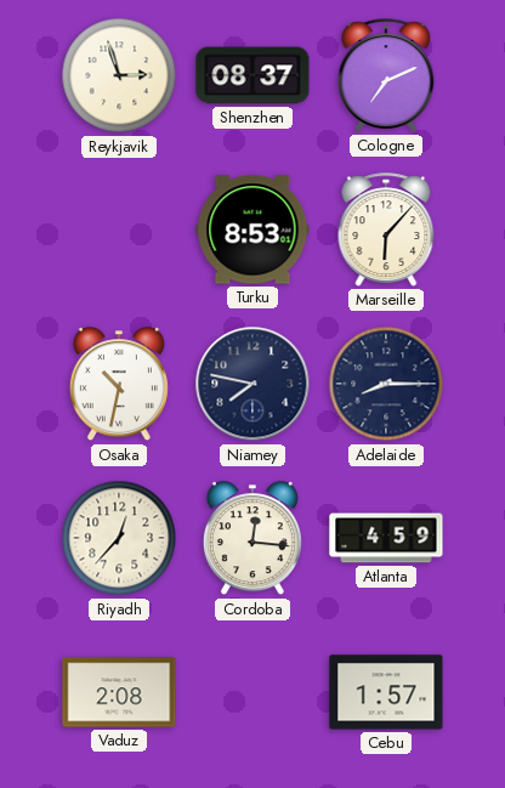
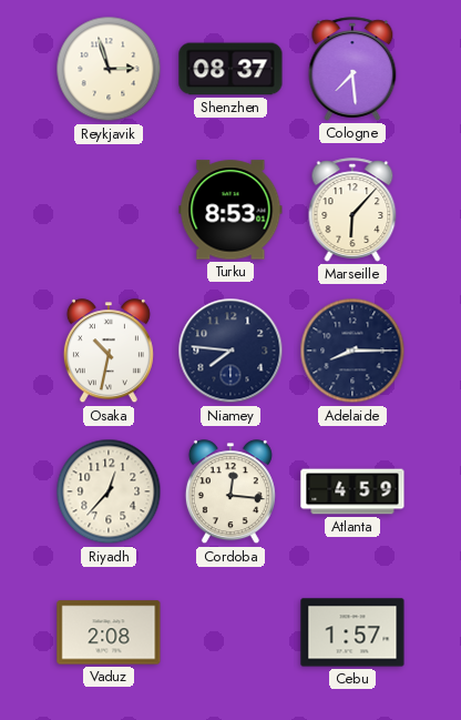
Cologne: 7:11 -> 7:29 (352, 69)
Niamey: 7:47 -> 7:46 (230, 351)
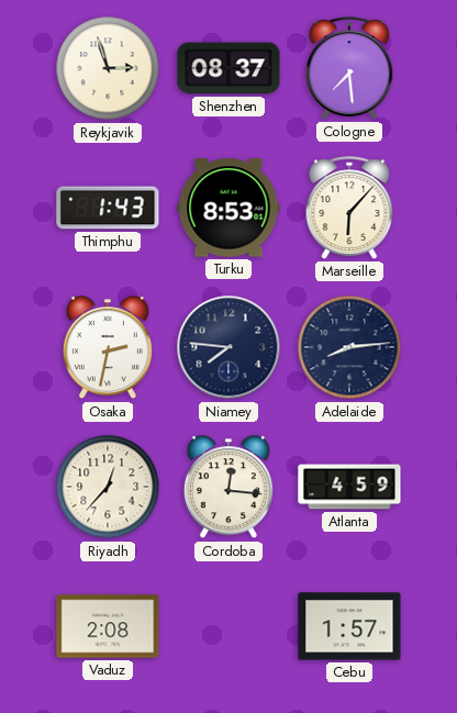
Thimphu: none -> 1:43 (108, 208)
Osaka: 10:32 -> 2:32 (108, 348)
Adelaide: 8:15 -> 8:14 (349, 347)
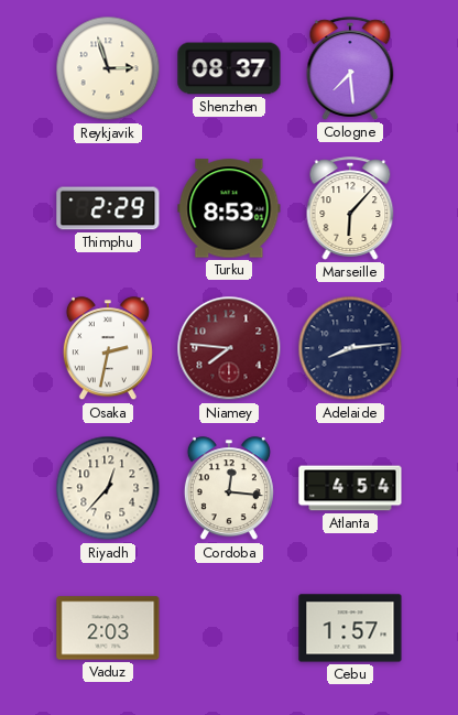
Thimphu: 1:43 -> 2:29 (108, 208)
Niamey dial: navy -> burgundy (229, 348)
Atlanta: 4:59 -> 4:54 (350, 488)
Vaduz: 2:08 -> 2:03 (108, 628)
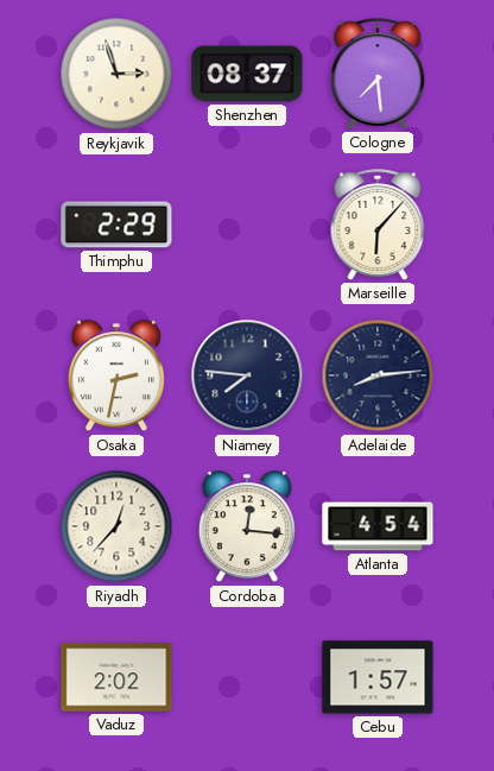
Turku: 8:53 -> none (229, 208)
Niamey dial: burgundy -> navy (247, 375)
Vaduz: 2:03 -> 2:02 (116, 677)
